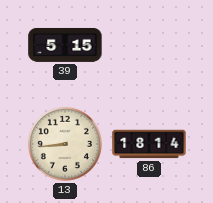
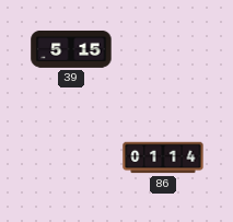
13: 8:44 -> none (65, 144)
86: 18:14 -> 01:14 (163, 157)
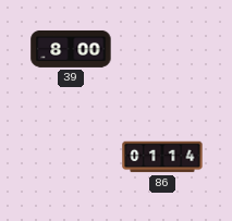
39: 5:15 -> 8:00 (71, 49)
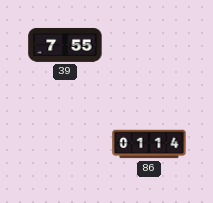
39: 8:00 -> 7:55 (65, 45)
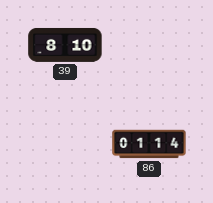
39: 7:55 -> 8:10 (65, 45)
